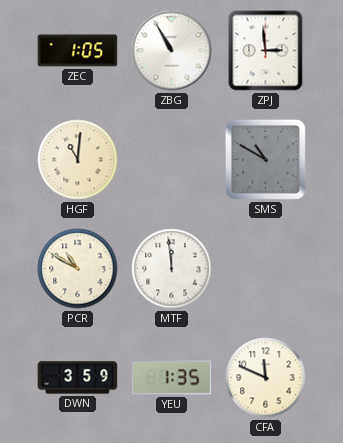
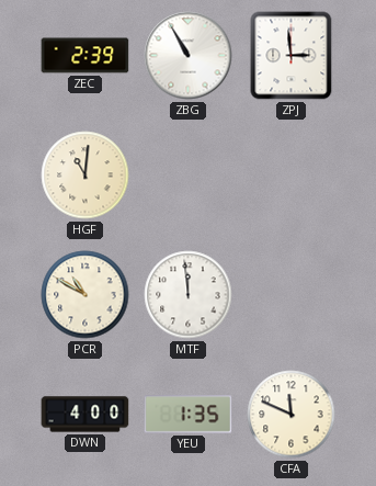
ZEC: 1:05 -> 2:39 (86, 56)
SMS: 10:50 -> none (265, 159)
DWN: 3:59 -> 4:00 (86, 415)
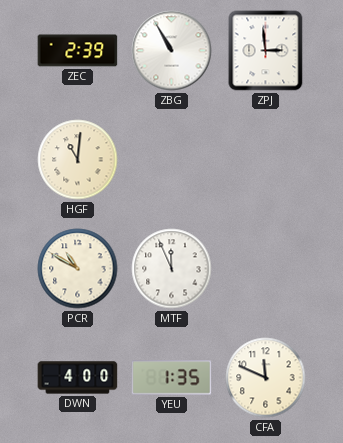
MTF: 11:59 -> 11:56 (172, 269)
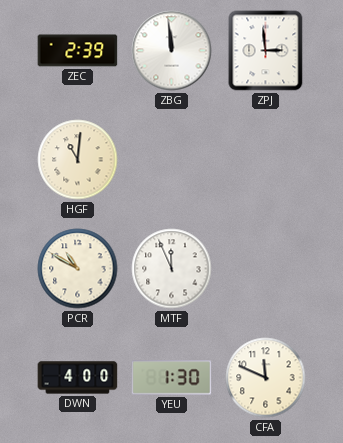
ZBG: 10:55 -> 11:59 (172, 51)
YEU: 1:35 -> 1:30 (172, 378)
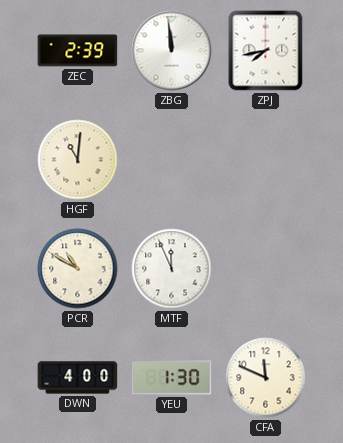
ZPJ: 2:59 -> 7:43 (266, 51)
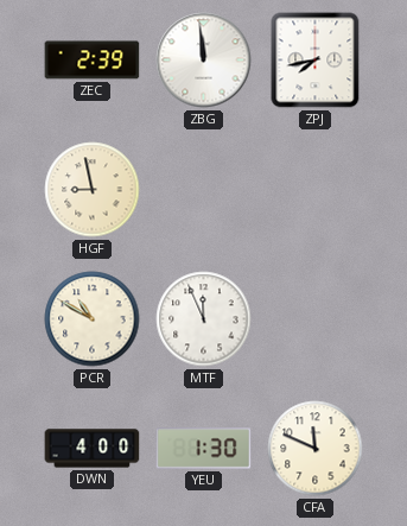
HGF: 11:01 -> 8:58 (93, 190)
